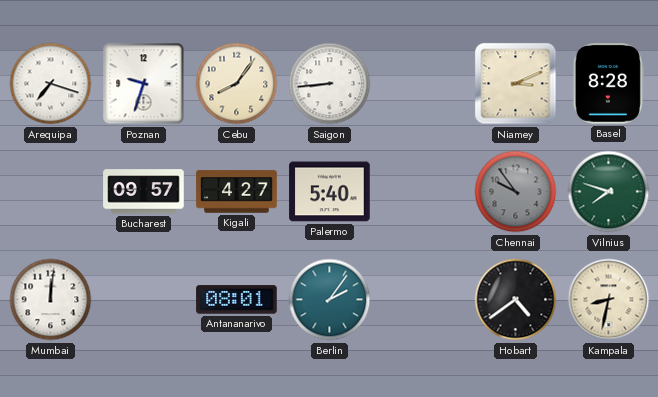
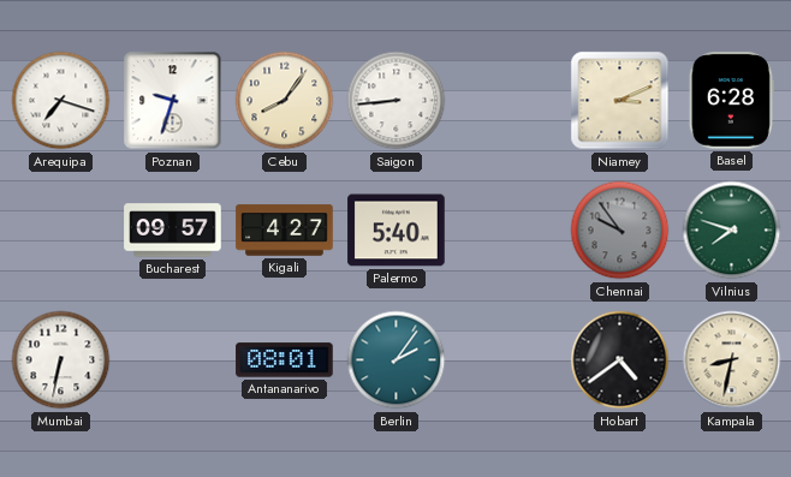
Basel: 8:28 -> 6:28 (731, 101)
Mumbai: 12:01 -> 6:32 (61, 360)
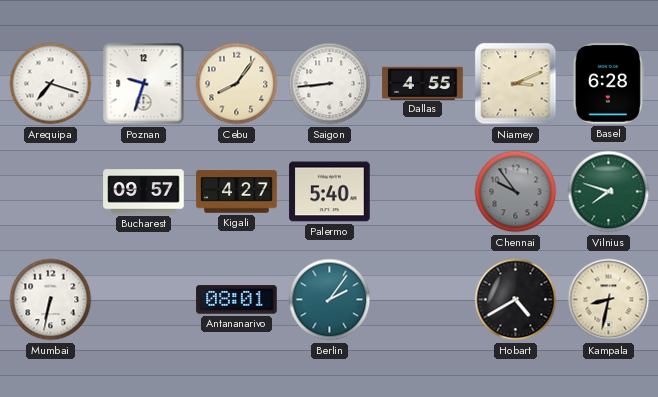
Dallas: none -> 4:55 (423, 83)
Hobart: 4:39 -> 4:40 (516, 300)
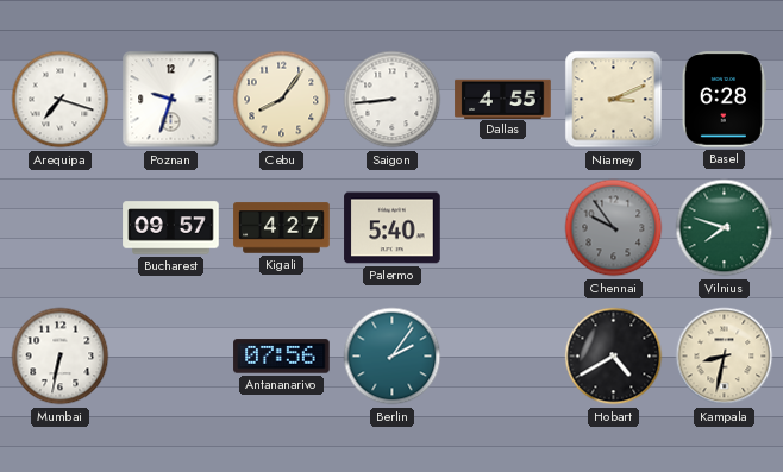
Antananarivo: 08:01 -> 07:56 (282, 357)
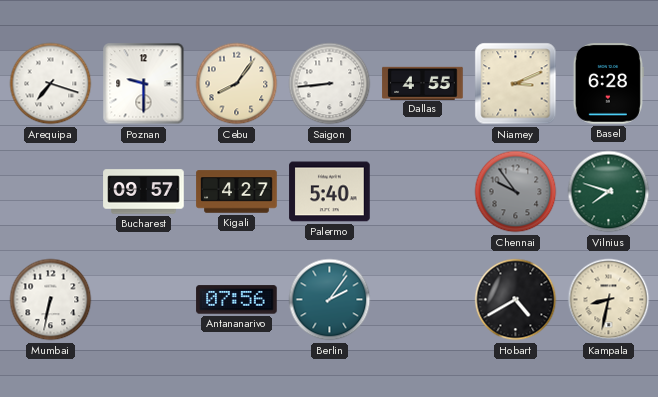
Poznan: 9:33 -> 9:30 (144, 84)
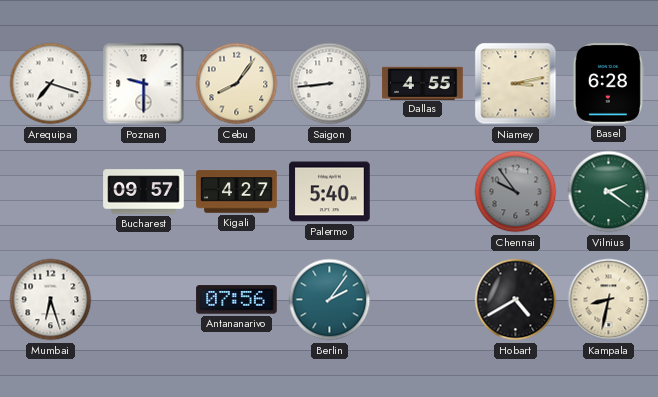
Niamey: 3:11 -> 3:13 (516, 84)
Vilnius: 7:48 -> 2:21 (609, 192)
Mumbai: 6:32 -> 6:27 (51, 300)
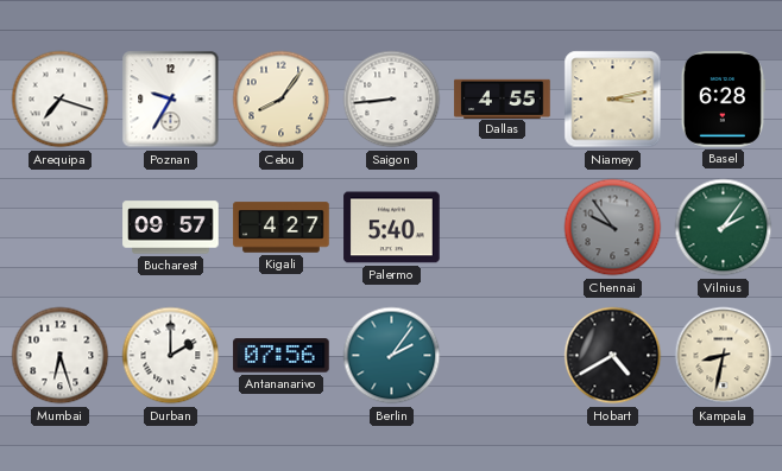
Poznan: 9:30 -> 9:35 (171, 100)
Vilnius: 2:21 -> 2:06 (724, 228)
Durban: none -> 2:00 (171, 356)
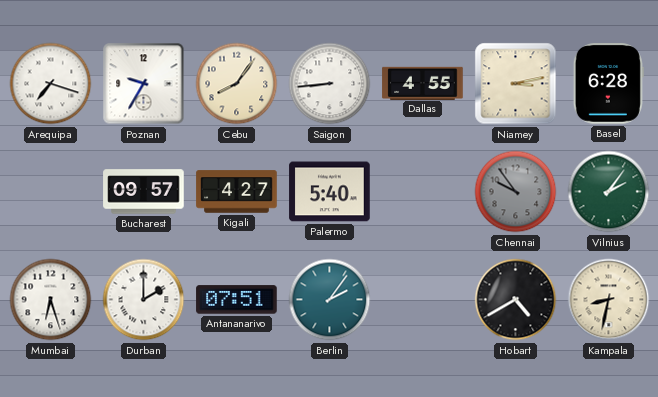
Antananarivo: 07:56 -> 07:51 (237, 300)
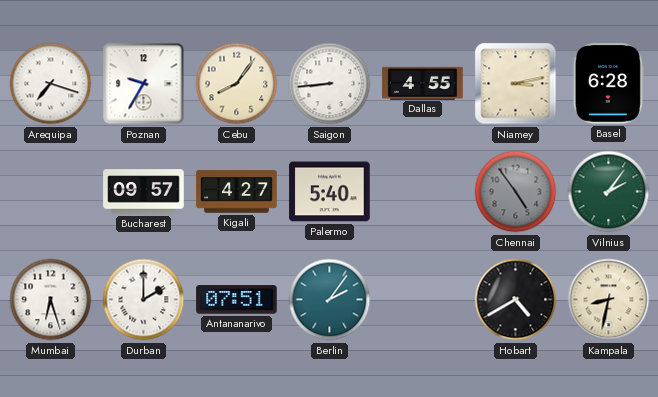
Chennai: 9:54 -> 4:54 (516, 192)
